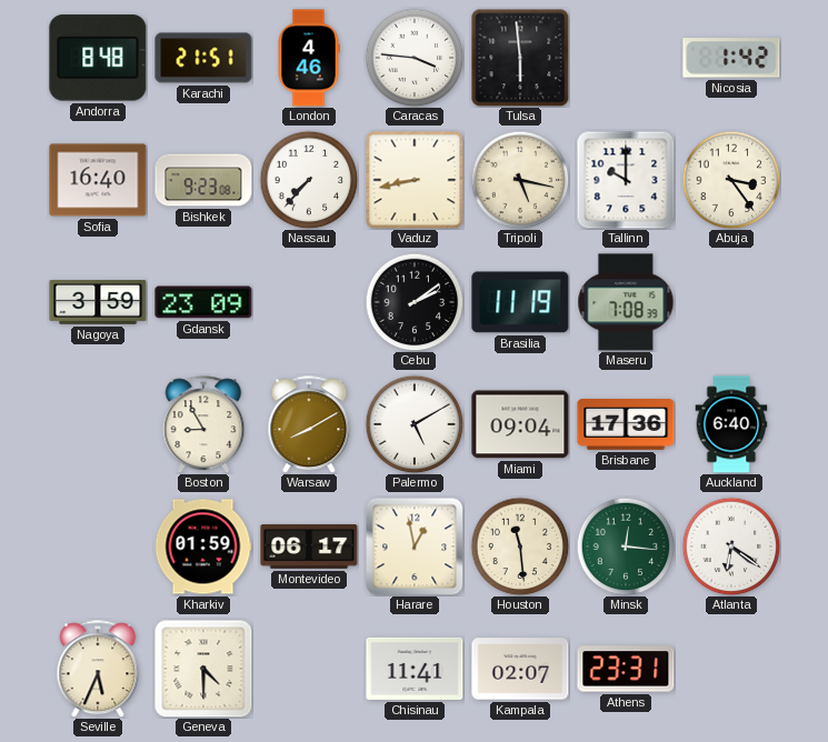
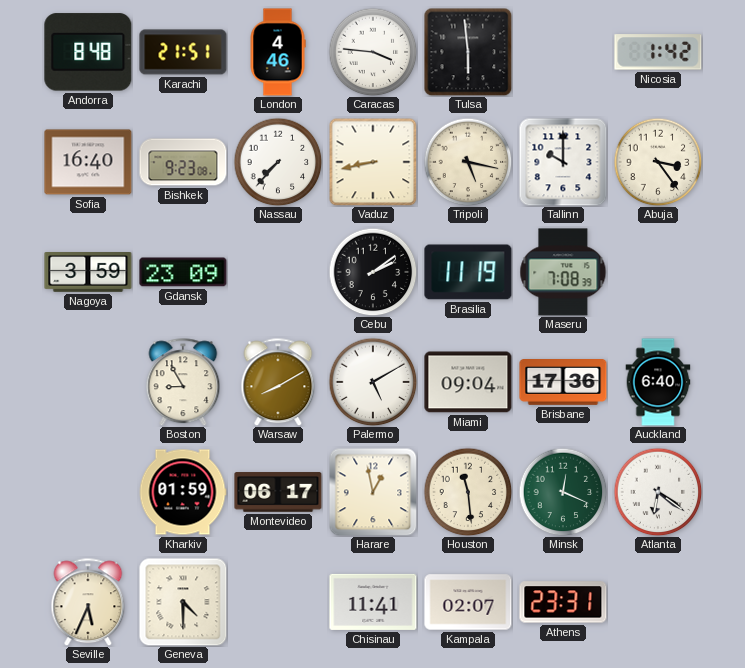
Minsk: 12:16 -> 12:19 (563, 492)
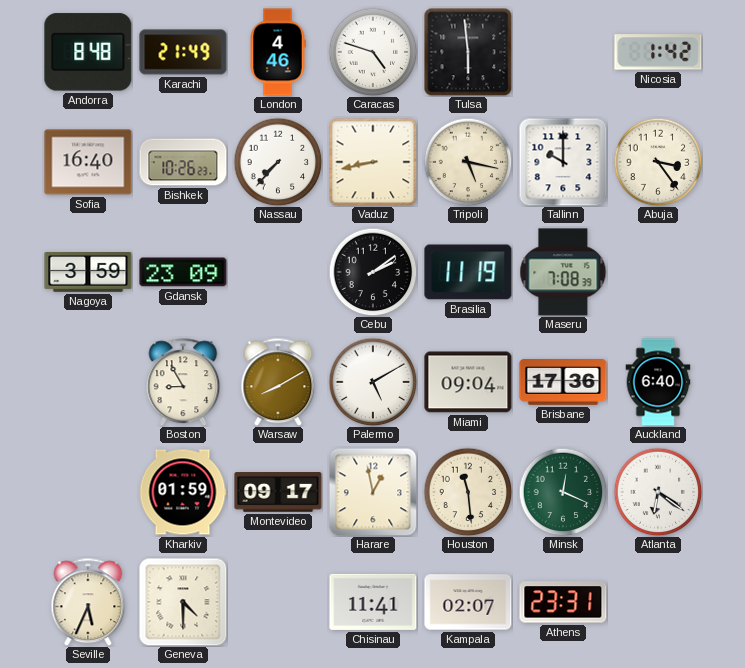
Karachi: 21:51 -> 21:49 (183, 52)
Caracas: 3:46 -> 4:48 (373, 52)
Bishkek: 9:23 -> 10:26 (183, 162)
Montevideo: 06:17 -> 09:17 (278, 492)
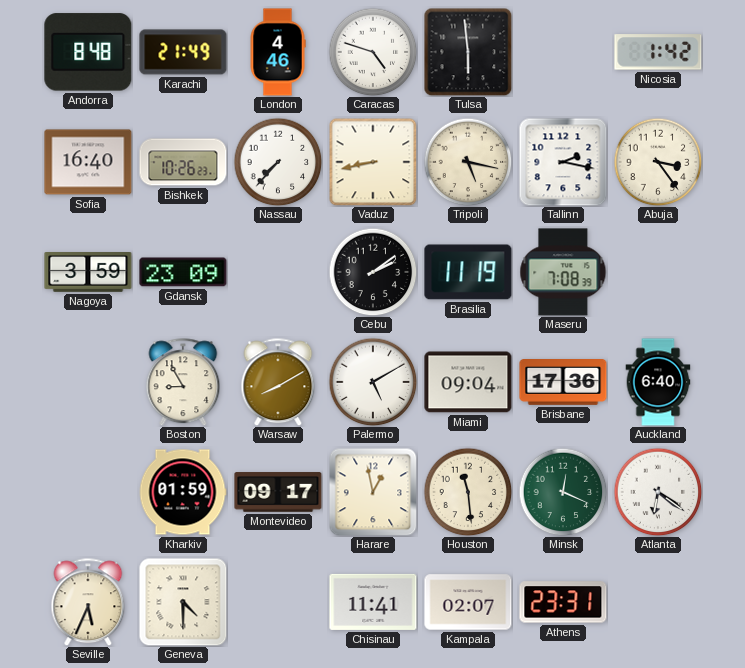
Tallinn: 10:00 -> 2:17 (563, 162)
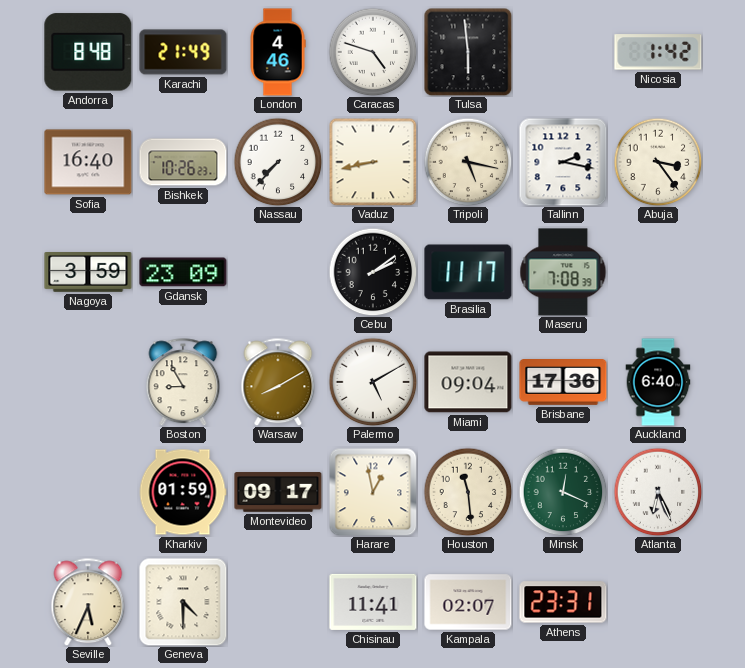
Brasilia: 11:19 -> 11:17 (468, 272)
Atlanta: 6:21 -> 6:26 (658, 492)
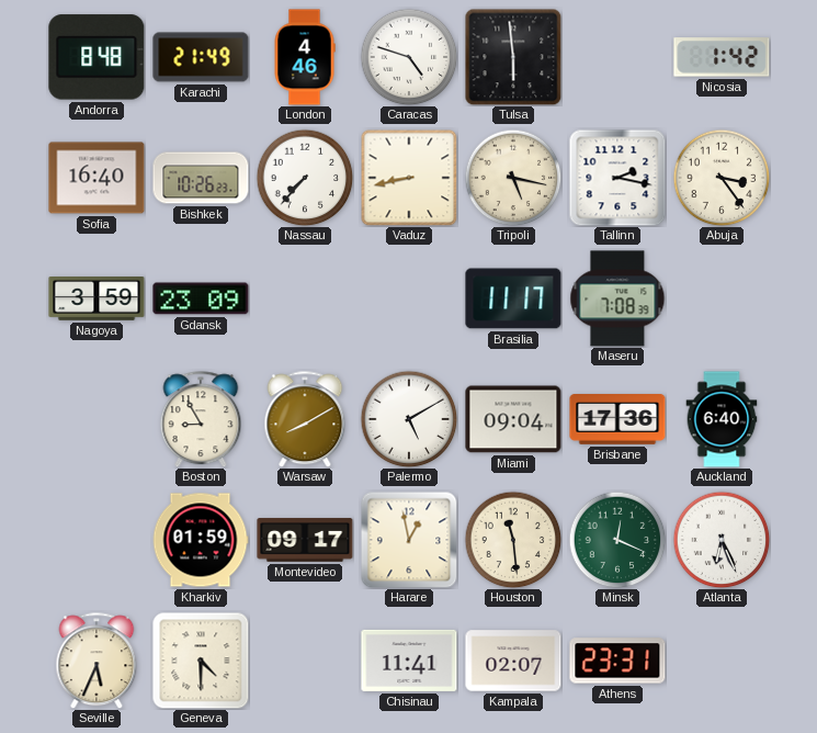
Cebu: 2:09 -> none (373, 272)
